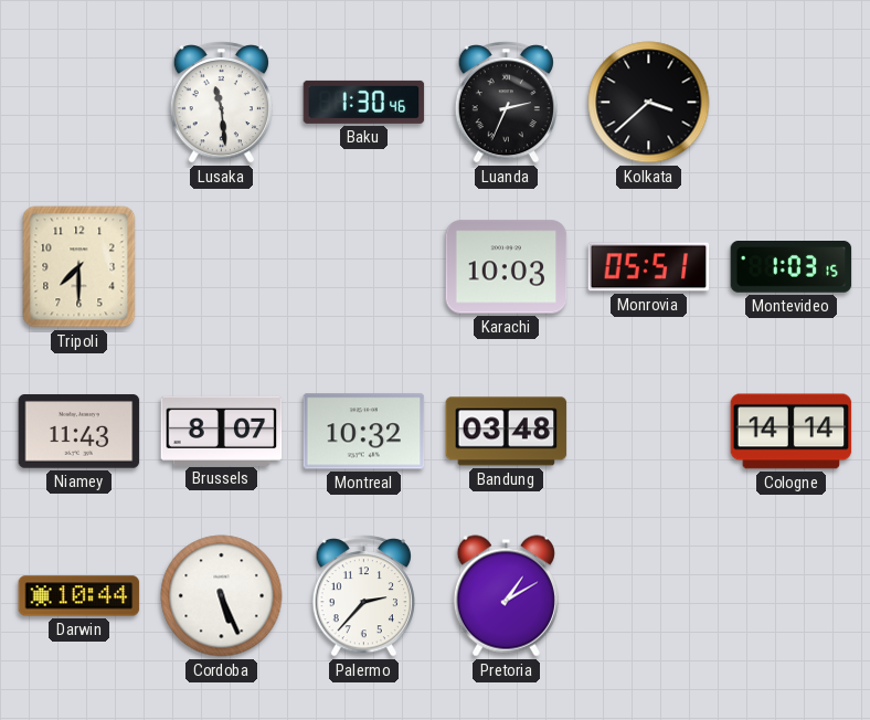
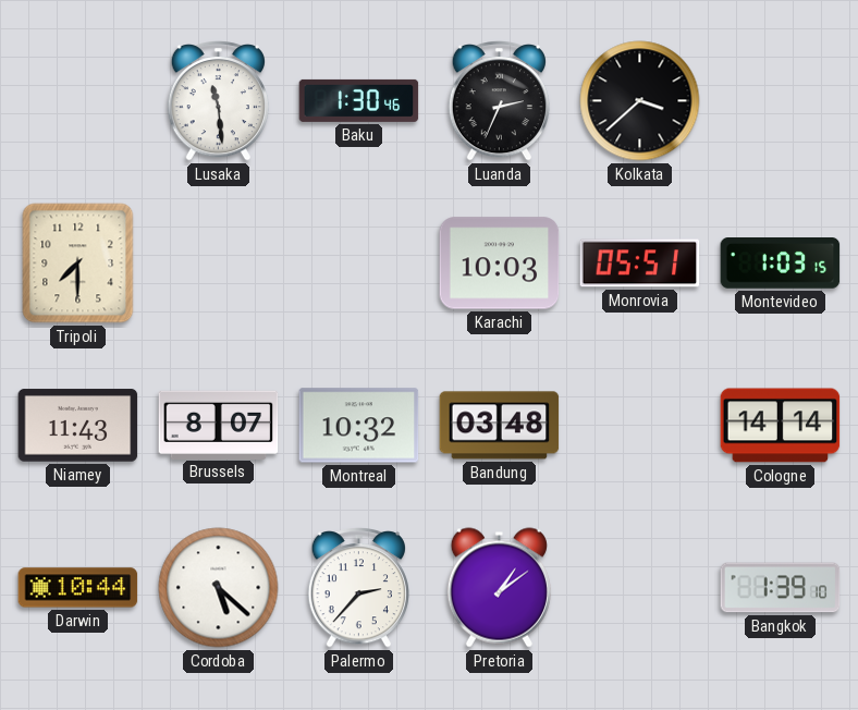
Cordoba: 5:26 -> 5:22 (219, 588)
Pretoria: 1:10 -> 1:09 (499, 588)
Bangkok: none -> 1:39 (781, 588)
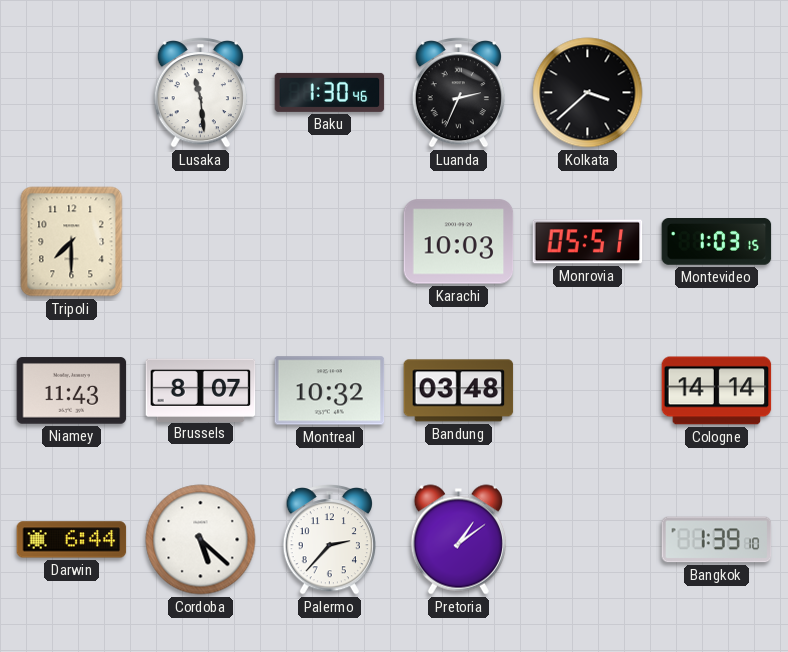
Darwin: 10:44 -> 6:44 (72, 540)
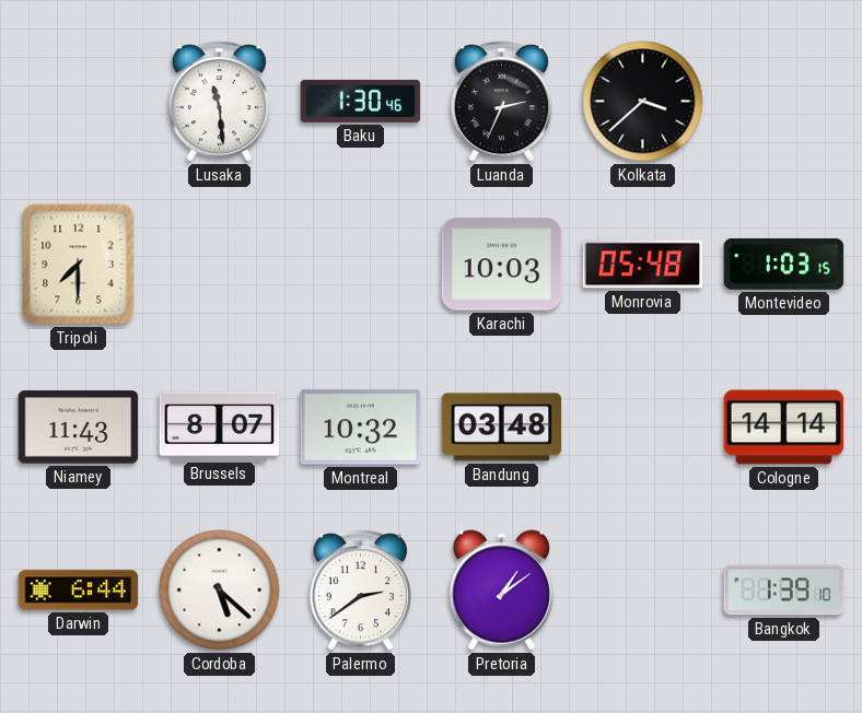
Monrovia: 05:51 -> 05:48 (643, 265)
Palermo: 2:37 -> 2:39 (360, 591)
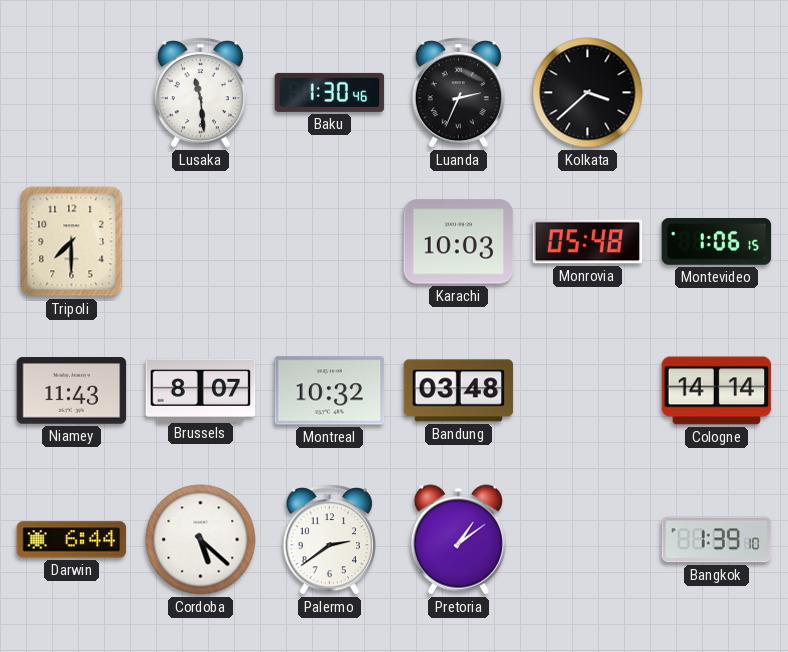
Montevideo: 1:03 -> 1:06 (717, 242)
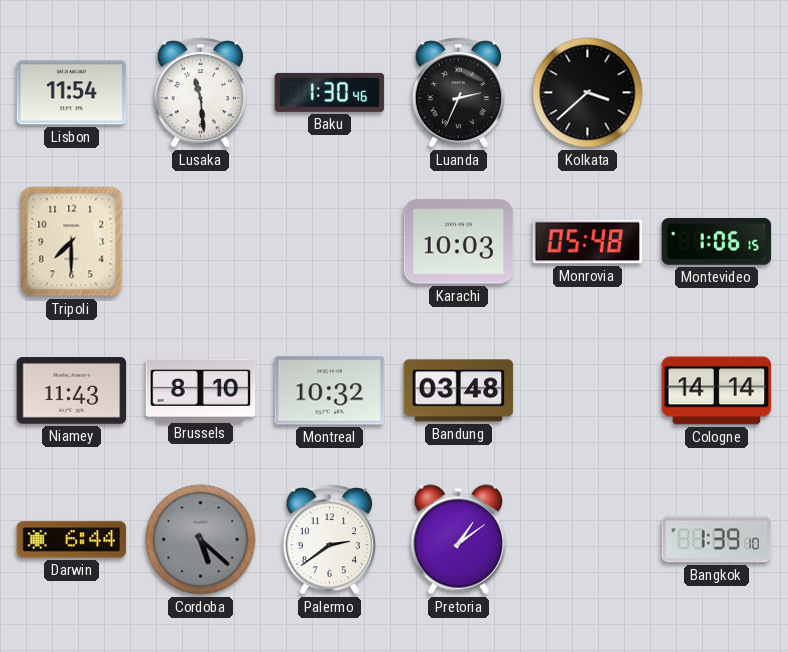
Lisbon: none -> 11:54 (72, 93)
Brussels: 8:07 -> 8:10 (201, 390)
Cordoba dial: white -> grey (201, 540)
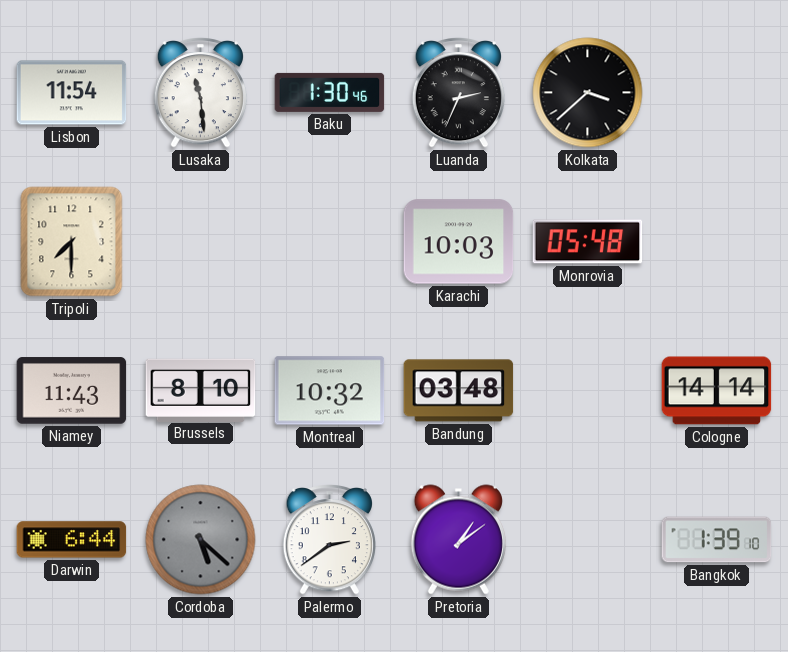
Montevideo: 1:06 -> none (717, 242)
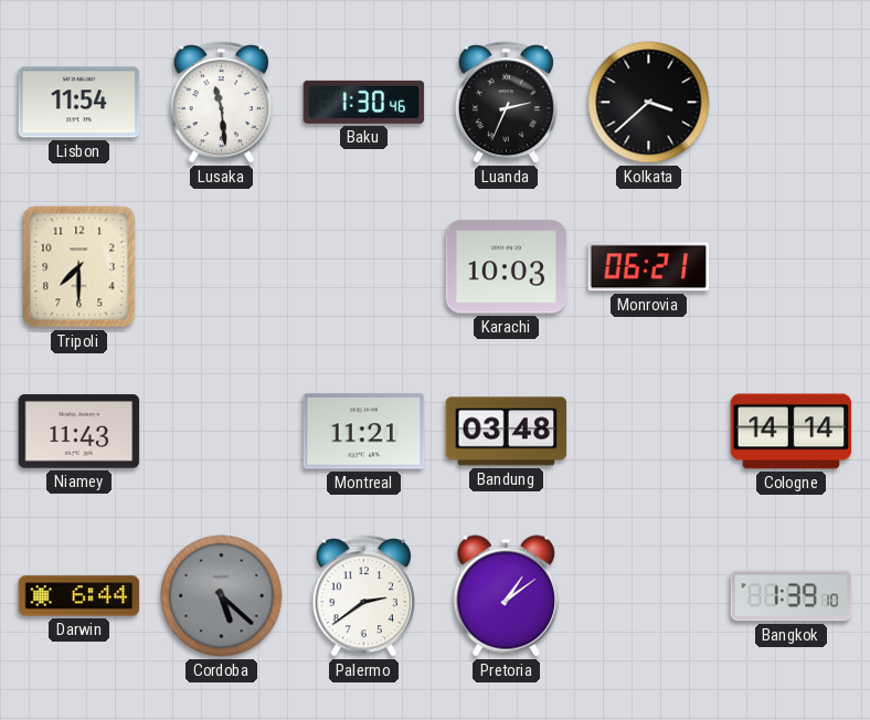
Monrovia: 05:48 -> 06:21 (649, 267)
Brussels: 8:10 -> none (201, 390)
Montreal: 10:32 -> 11:21 (364, 432)
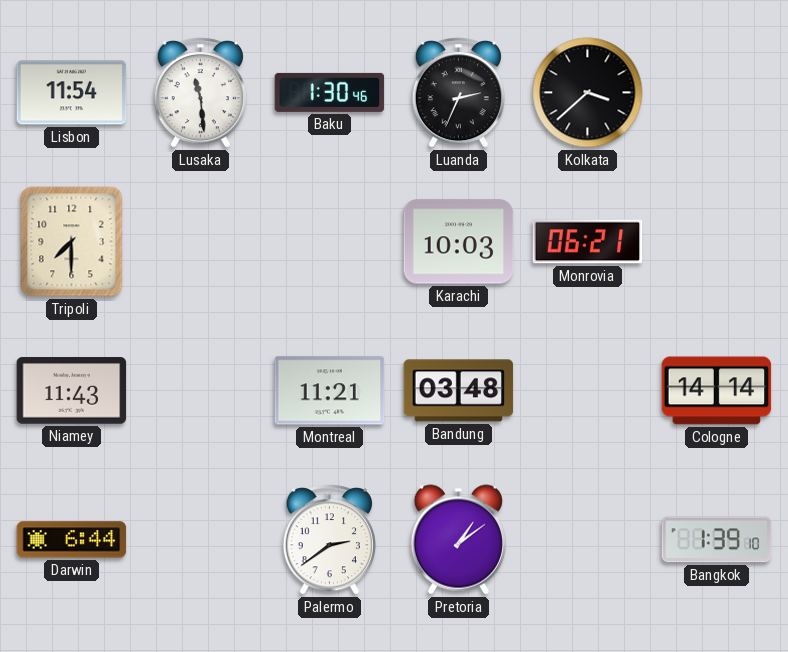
Cordoba: 5:22 -> none (222, 596)
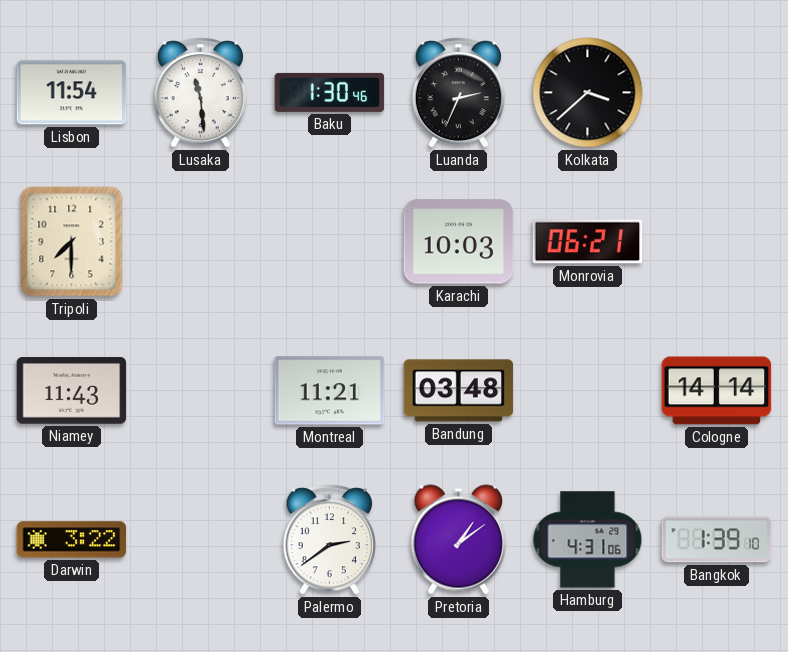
Darwin: 6:44 -> 3:22 (72, 540)
Hamburg: none -> 4:31 (588, 540)
